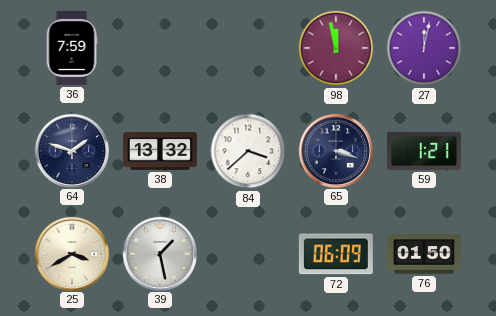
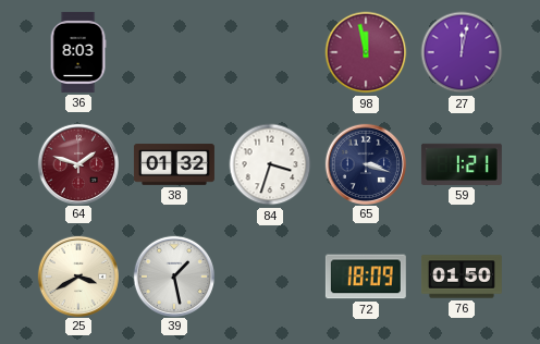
36: 7:59 -> 8:03 (78, 52)
64 dial: navy -> burgundy (77, 163)
38: 13:32 -> 01:32 (174, 164)
84: 3:38 -> 3:33 (270, 164)
72: 06:09 -> 18:09 (366, 277)
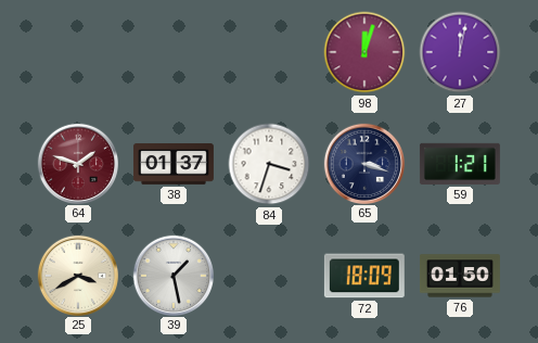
36: 8:03 -> none (78, 52)
98: 11:58 -> 12:03 (364, 52)
38: 01:32 -> 01:37 (174, 164)
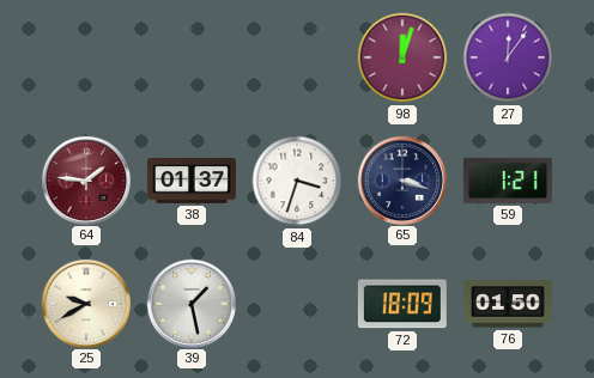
27: 12:02 -> 12:06 (508, 57)
64: 1:48 -> 1:46 (85, 179)
25: 3:40 -> 9:40 (85, 303)
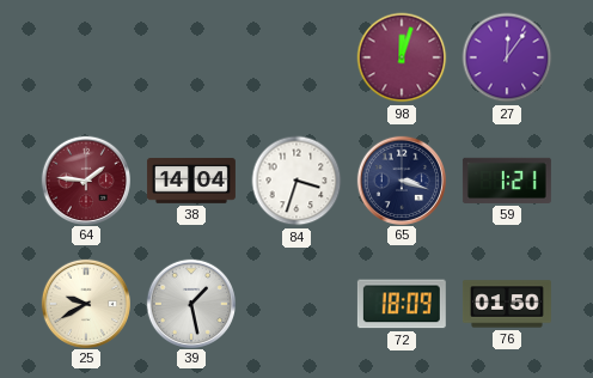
38: 01:37 -> 14:04 (191, 181)
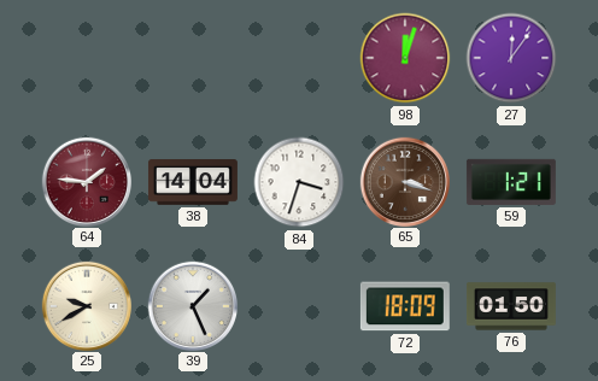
65 dial: navy -> brown (404, 181)
39: 1:28 -> 1:26 (192, 305)
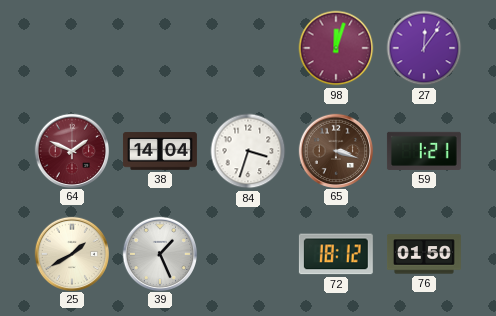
64: 1:46 -> 1:49 (71, 150)
25: 9:40 -> 1:40 (71, 253)
72: 18:09 -> 18:12 (336, 254)
